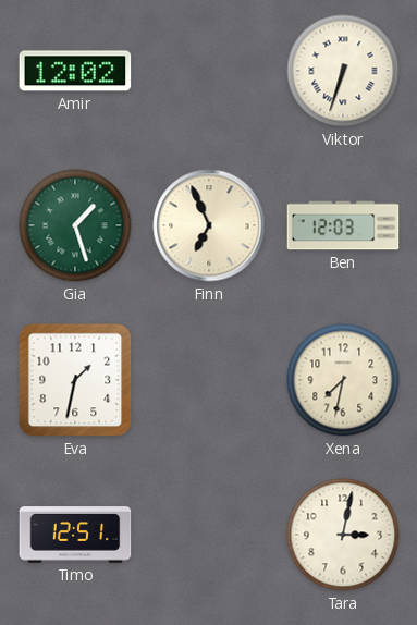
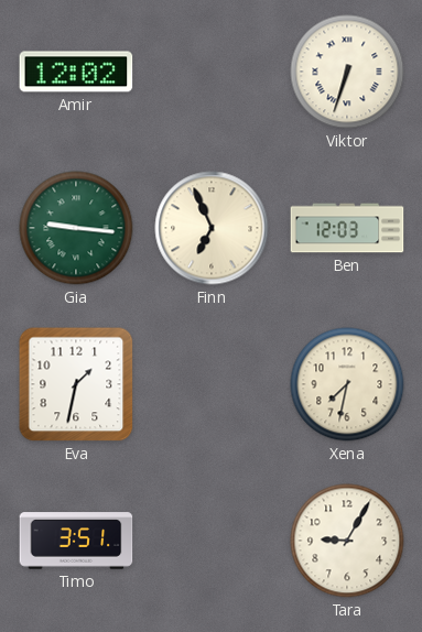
Gia: 1:27 -> 9:16 (76, 228)
Timo: 12:51 -> 3:51 (76, 541)
Tara: 3:02 -> 9:05 (347, 541)
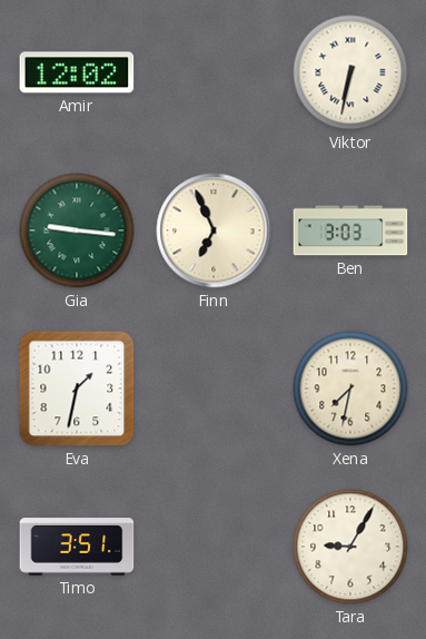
Viktor: 6:33 -> 6:32 (350, 72)
Ben: 12:03 -> 3:03 (350, 230)
